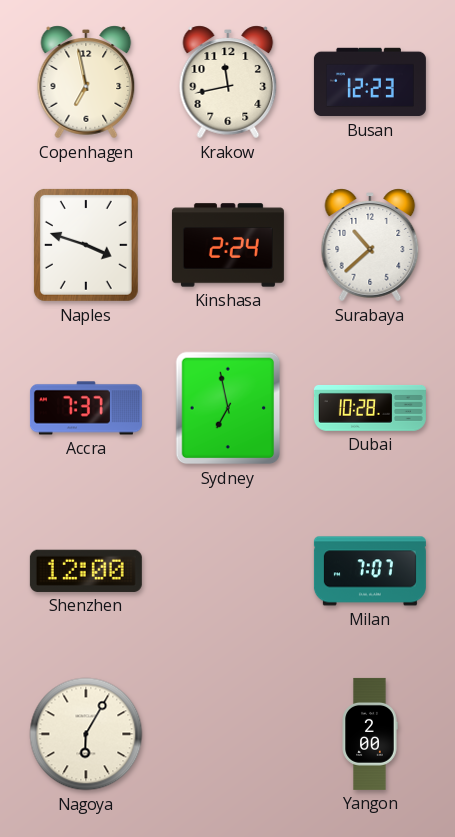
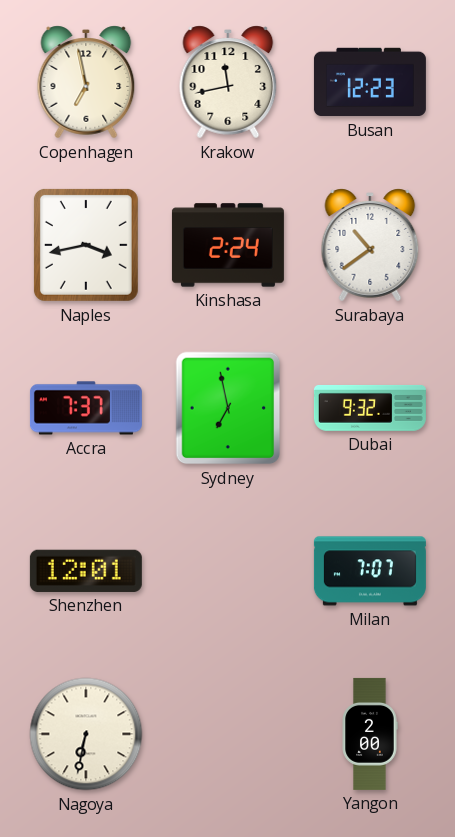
Naples: 3:48 -> 3:43 (86, 245)
Surabaya: 10:38 -> 10:39 (370, 245)
Dubai: 10:28 -> 9:32 (370, 408)
Shenzhen: 12:00 -> 12:01 (86, 571)
Nagoya: 6:05 -> 6:32 (86, 734)
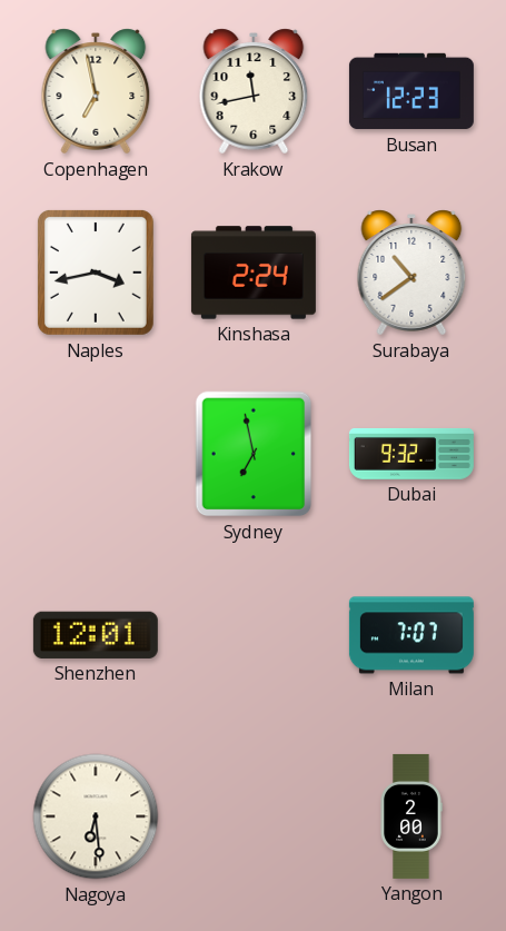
Accra: 7:37 -> none (86, 408)
Nagoya: 6:32 -> 6:29 (96, 816)
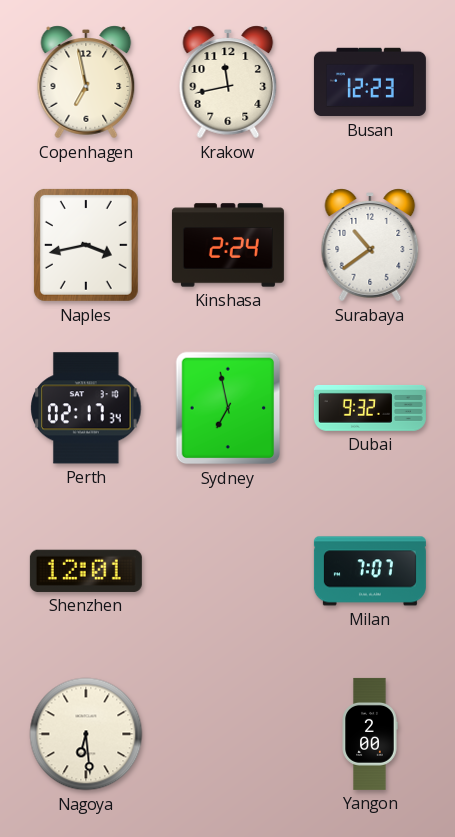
Perth: none -> 02:17 (86, 408)
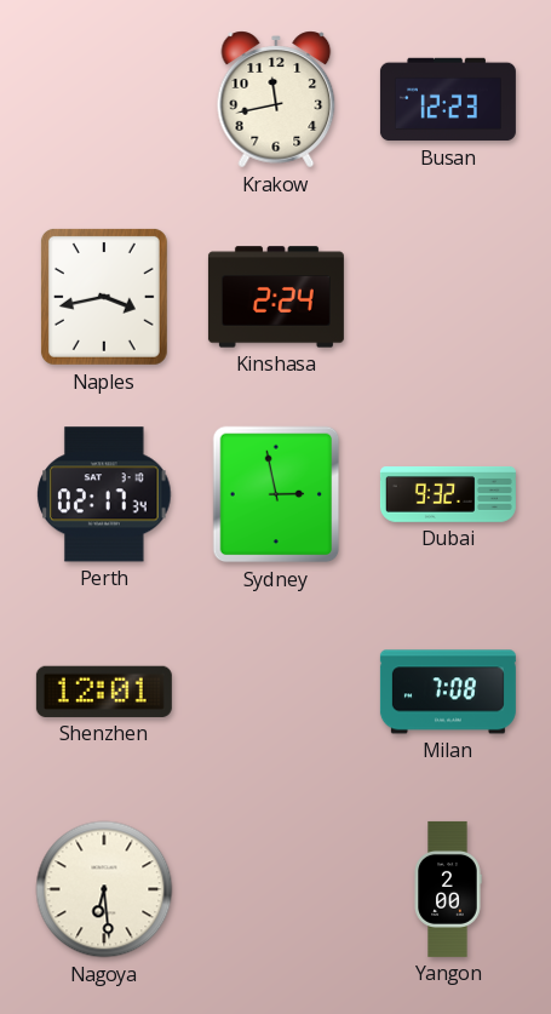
Copenhagen: 6:58 -> none (86, 82)
Surabaya: 10:39 -> none (370, 245)
Sydney: 6:58 -> 2:58 (276, 494)
Milan: 7:07 -> 7:08 (448, 692)
